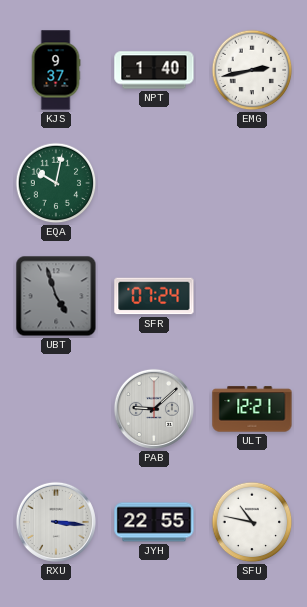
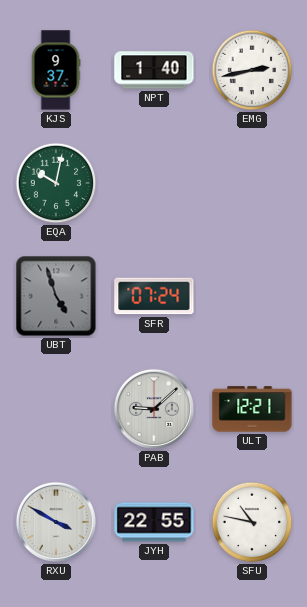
RXU: 3:16 -> 3:50 (56, 522)
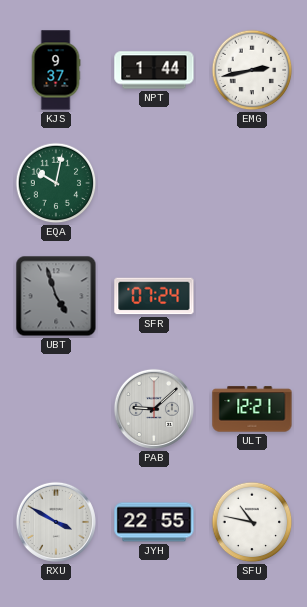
NPT: 1:40 -> 1:44 (154, 70)
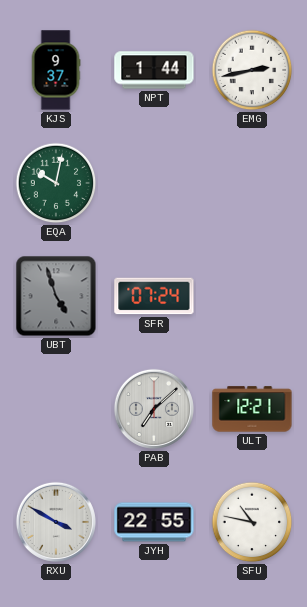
PAB: 9:08 -> 7:08 (154, 409)
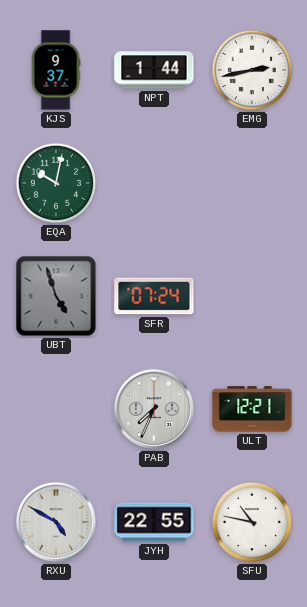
PAB: 7:08 -> 7:34 (154, 409)
RXU: 3:50 -> 4:50 (56, 522)
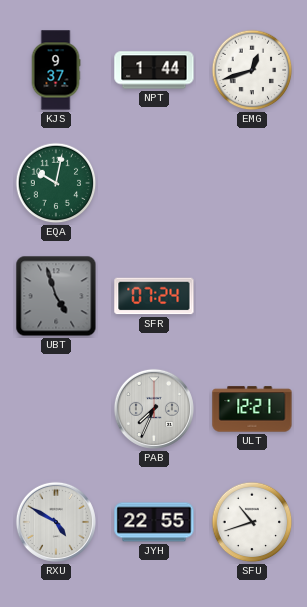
EMG: 2:43 -> 12:42 (252, 70)
SFU: 10:47 -> 10:42 (252, 522)
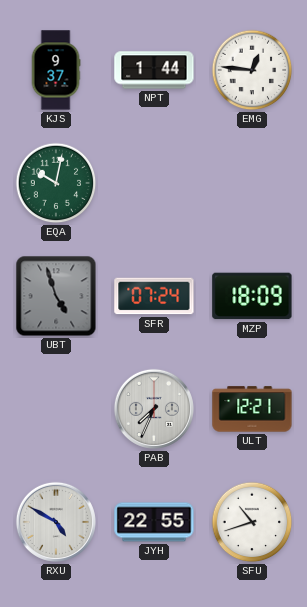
EMG: 12:42 -> 12:46 (252, 70)
MZP: none -> 18:09 (252, 296)
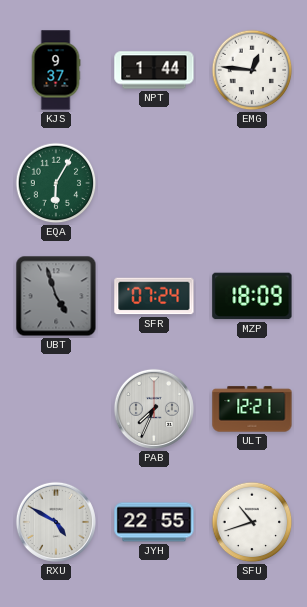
EQA: 10:02 -> 6:05 (56, 183)
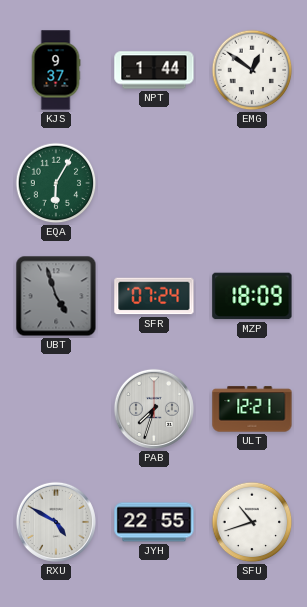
EMG: 12:46 -> 12:51 (252, 70)
PAB: 7:34 -> 7:33 (154, 409)
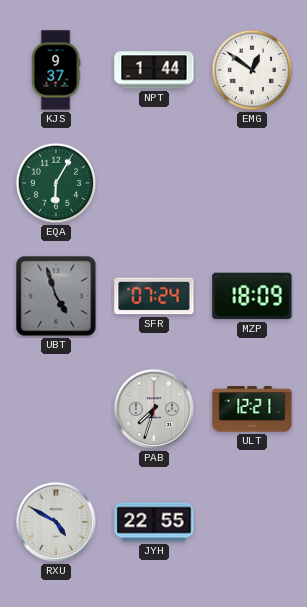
SFU: 10:42 -> none (252, 522)
